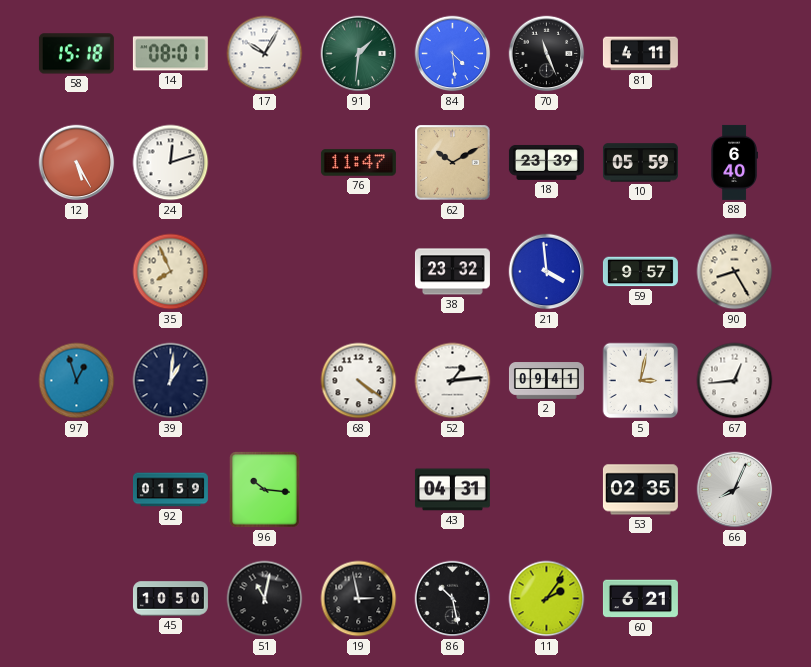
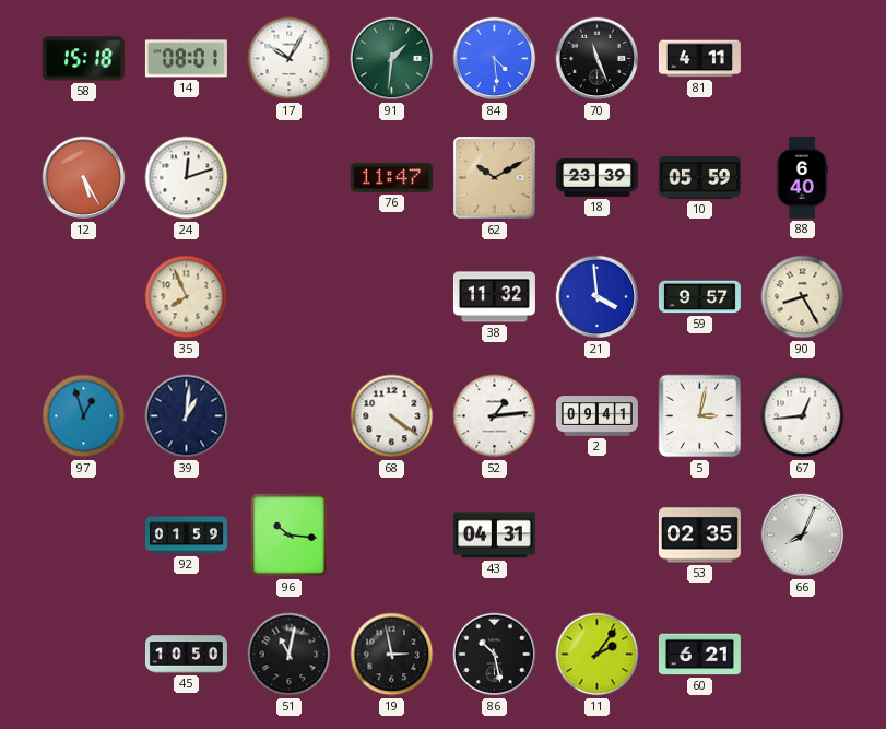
38: 23:32 -> 11:32 (494, 297)
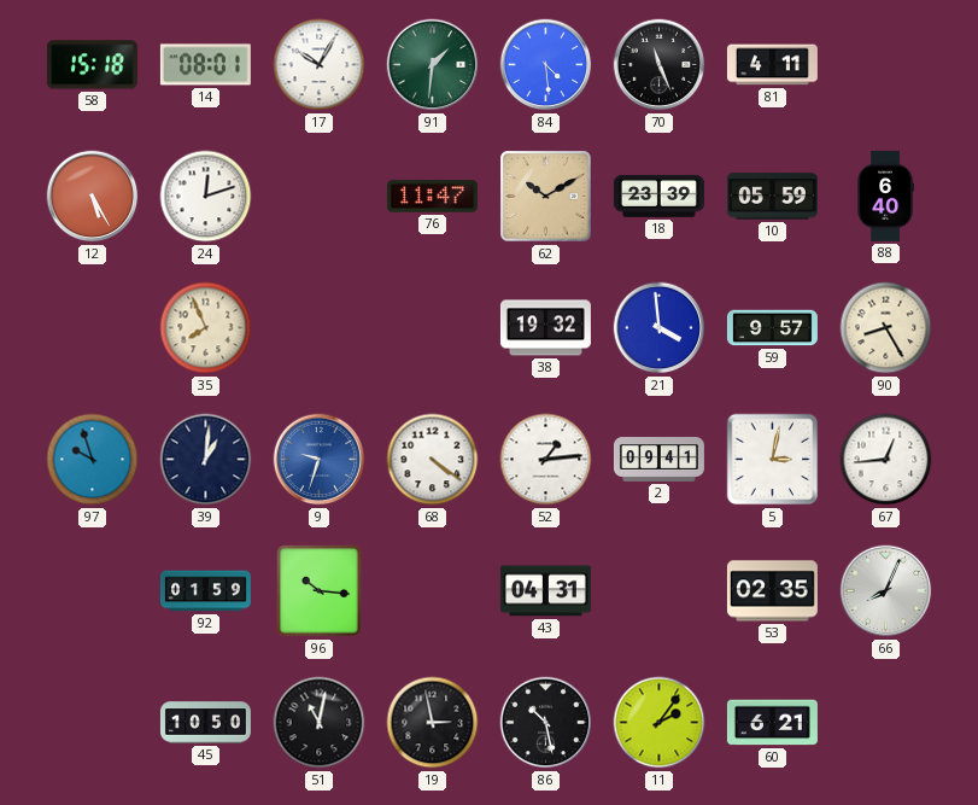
38: 11:32 -> 19:32 (545, 328)
97: 12:57 -> 9:57 (93, 460)
9: none -> 9:33 (320, 460)
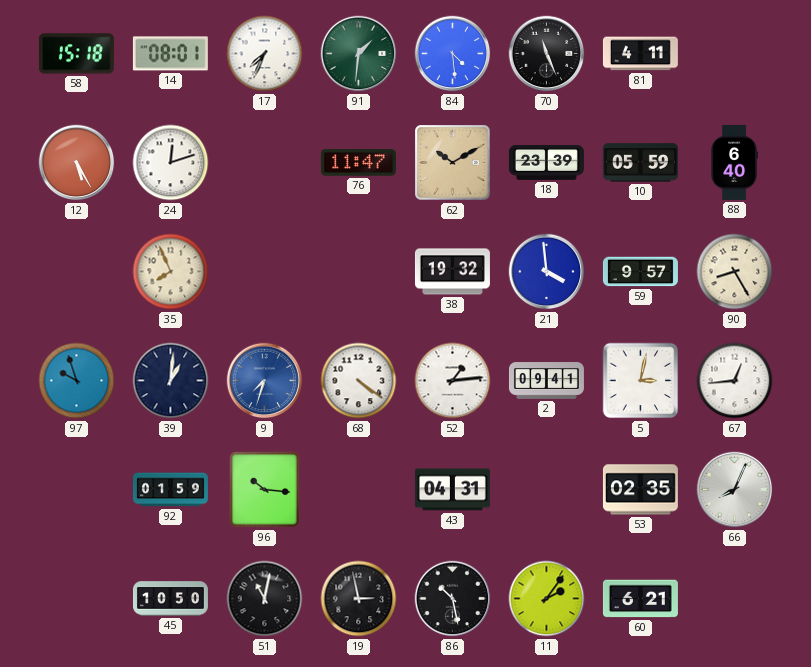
17: 10:05 -> 7:34 (265, 54)
9: 9:33 -> 7:33 (265, 381)
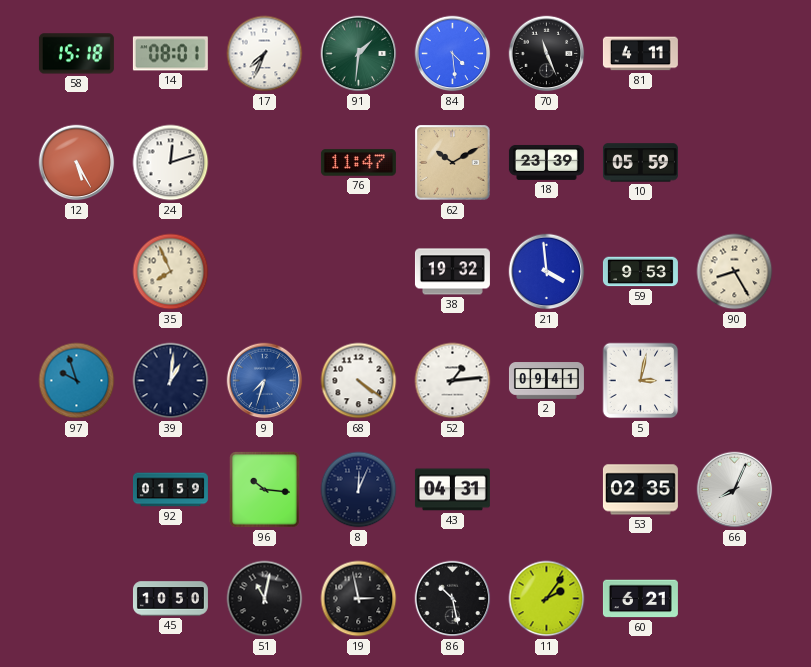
88: 6:40 -> none (734, 162)
59: 9:57 -> 9:53 (640, 272)
67: 12:44 -> none (735, 381)
8: none -> 12:04 (359, 490)
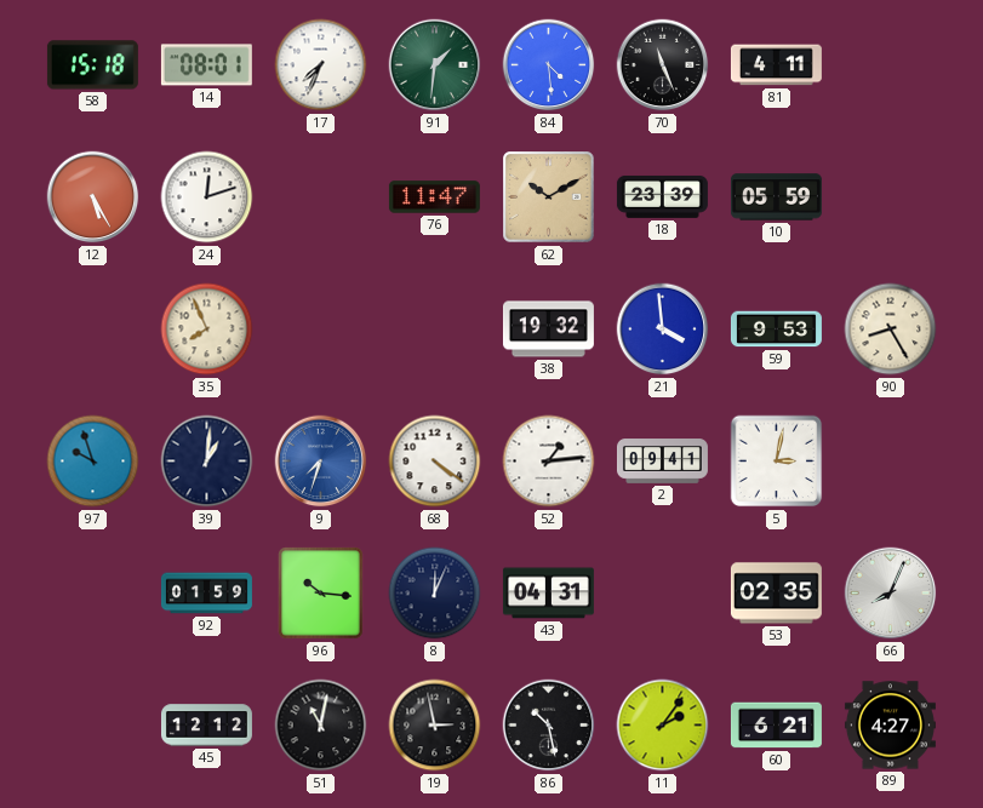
45: 10:50 -> 12:12 (206, 726)
89: none -> 4:27 (890, 726)
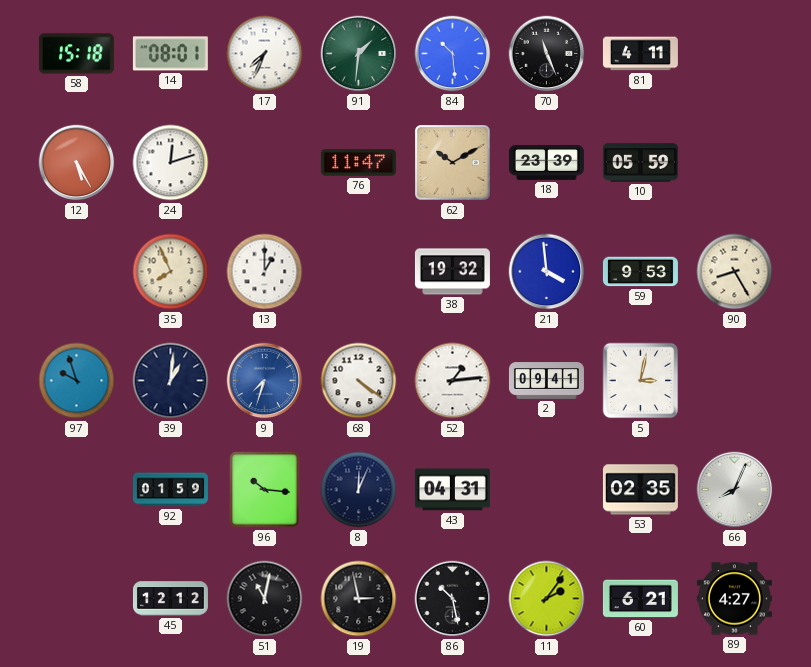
84: 4:29 -> 10:29 (453, 54)
13: none -> 1:00 (265, 272)
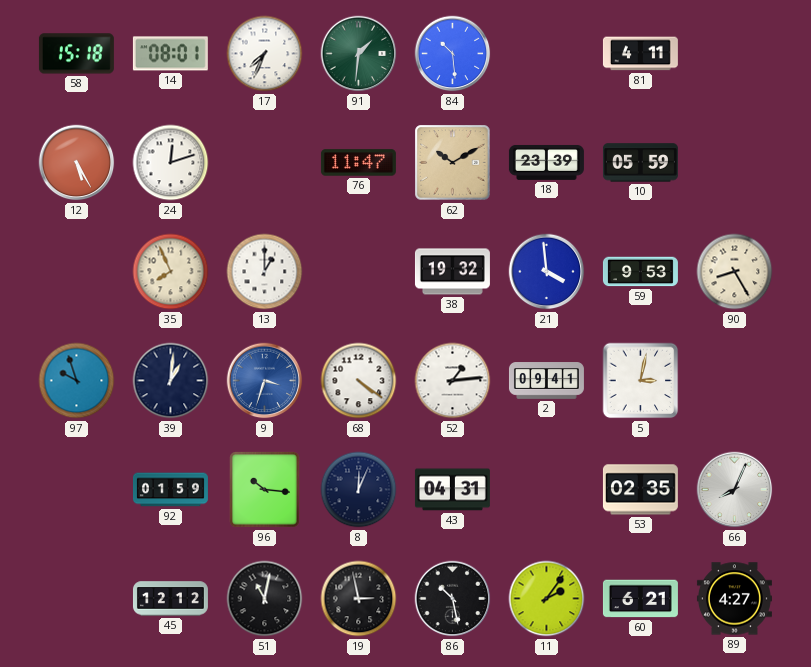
70: 11:26 -> none (547, 54)
9: 7:33 -> 3:33 (265, 381)
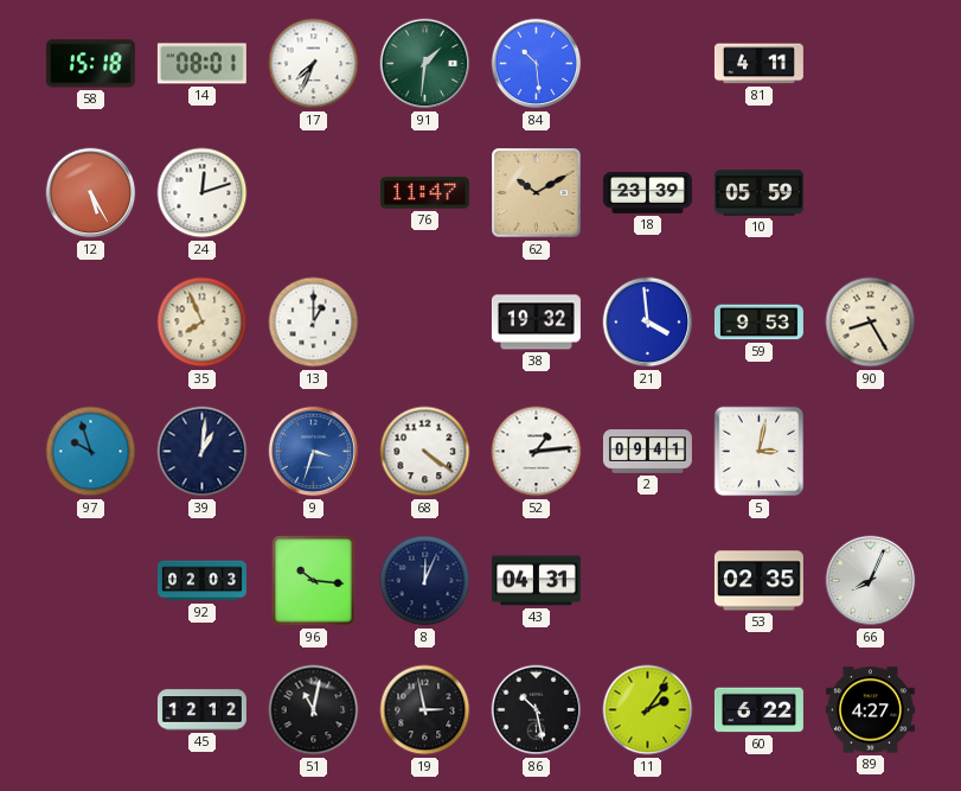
92: 01:59 -> 02:03 (201, 581)
60: 6:21 -> 6:22 (758, 710)
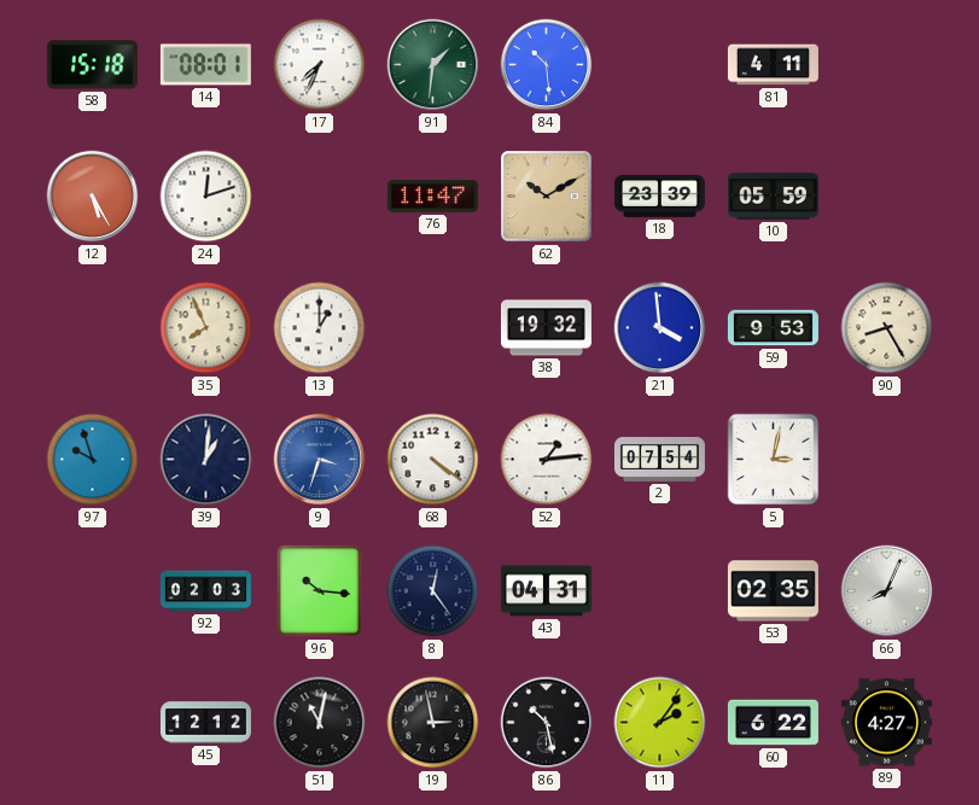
2: 09:41 -> 07:54 (659, 460)
8: 12:04 -> 12:24 (433, 591)
